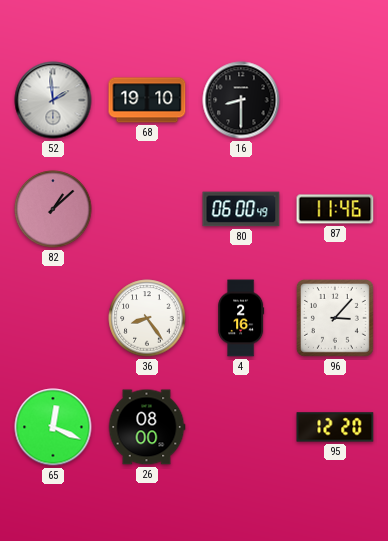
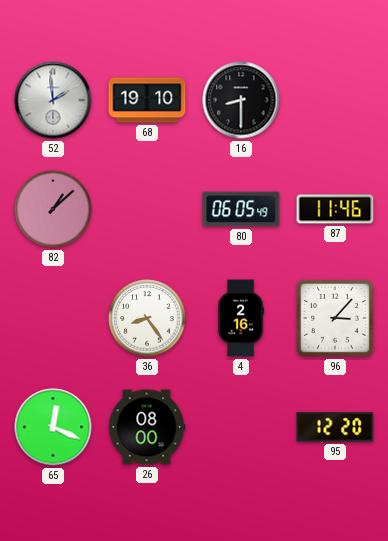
80: 06:00 -> 06:05 (241, 209)
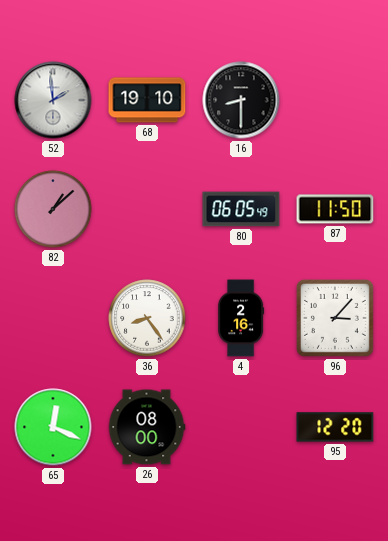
87: 11:46 -> 11:50 (335, 209)
